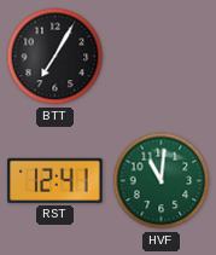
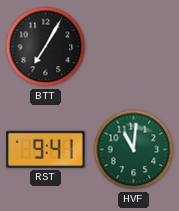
RST: 12:41 -> 9:41 (46, 149)
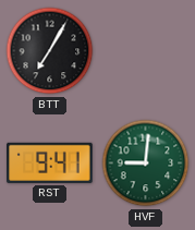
HVF: 11:01 -> 9:01 (146, 164)
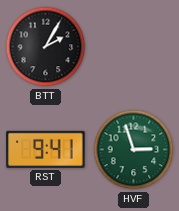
BTT: 7:05 -> 2:05 (46, 47)
HVF: 9:01 -> 2:57 (134, 150)
